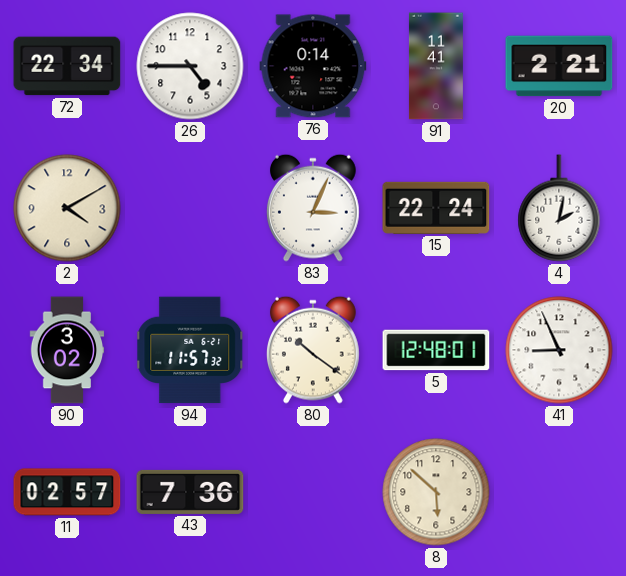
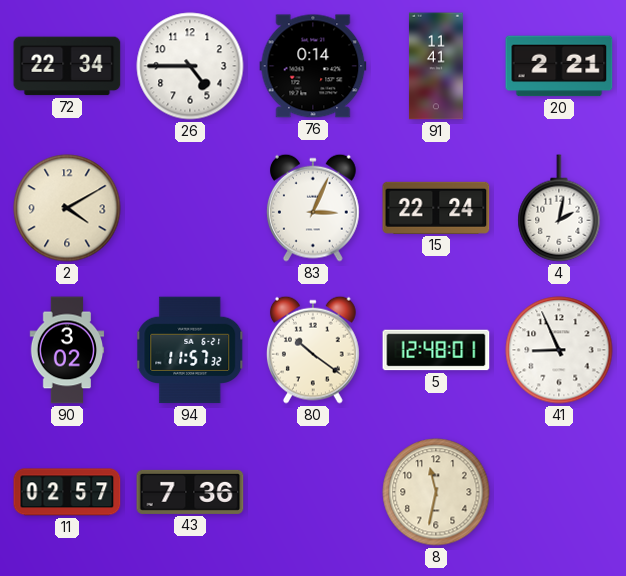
8: 5:52 -> 11:32 (436, 492)
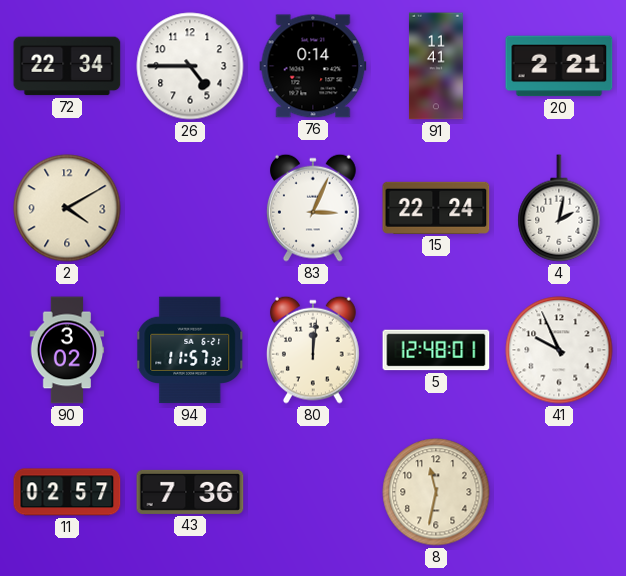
80: 10:21 -> 12:01 (313, 350)
41: 8:56 -> 9:56 (559, 350)
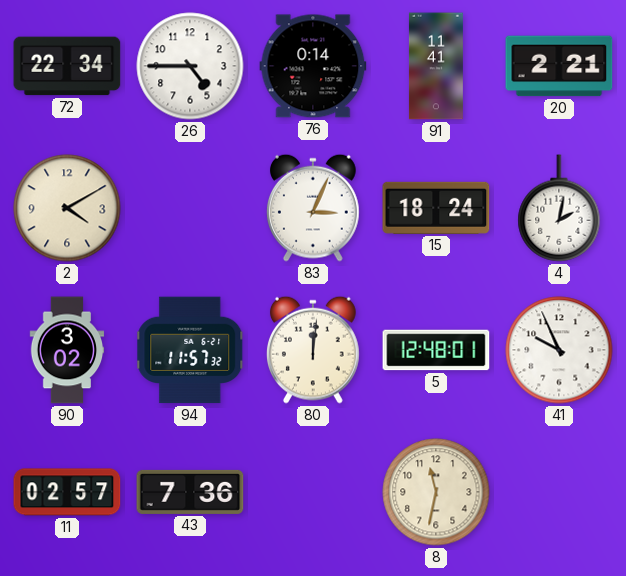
15: 22:24 -> 18:24 (436, 208)
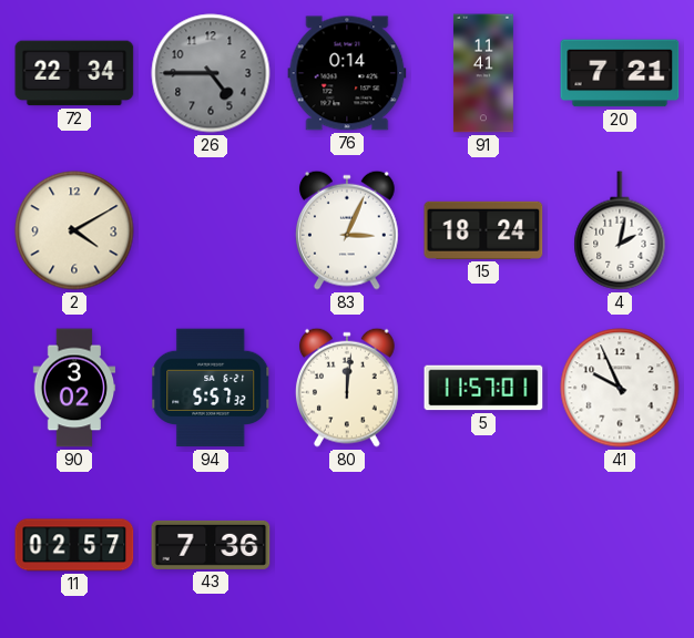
26 dial: white -> grey (211, 73)
20: 2:21 -> 7:21 (620, 73)
94: 11:57 -> 5:57 (211, 388)
5: 12:48 -> 11:57 (483, 388)
8: 11:32 -> none (436, 492)
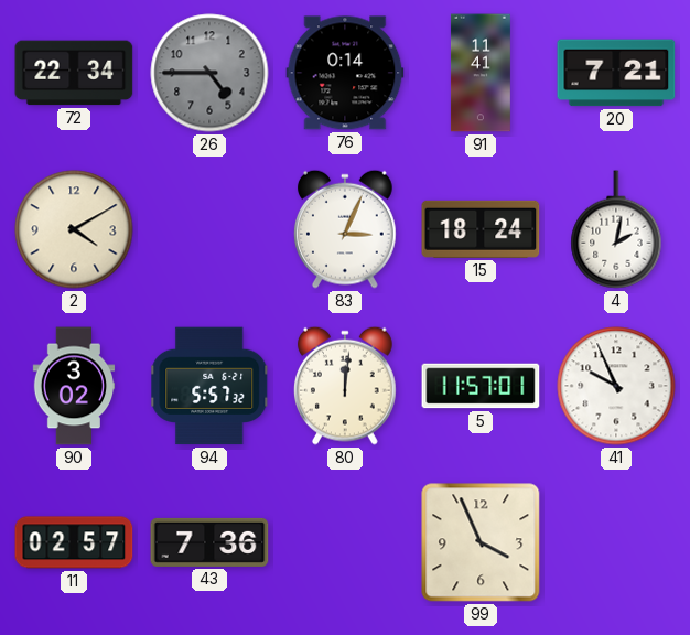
99: none -> 3:56 (481, 542)
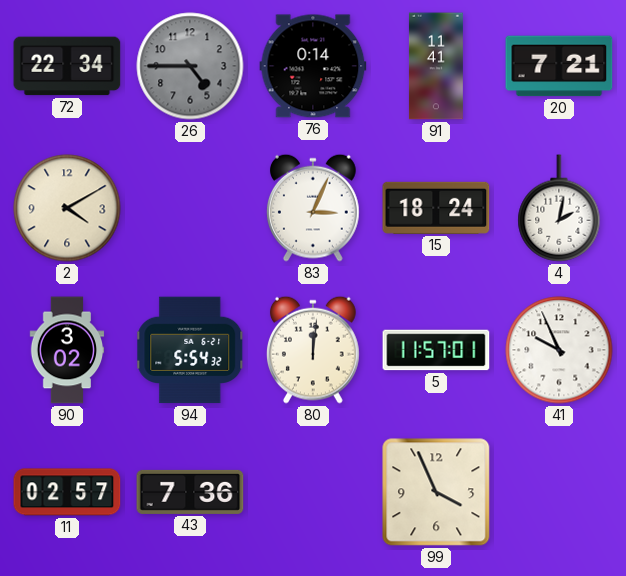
94: 5:57 -> 5:54 (190, 350)
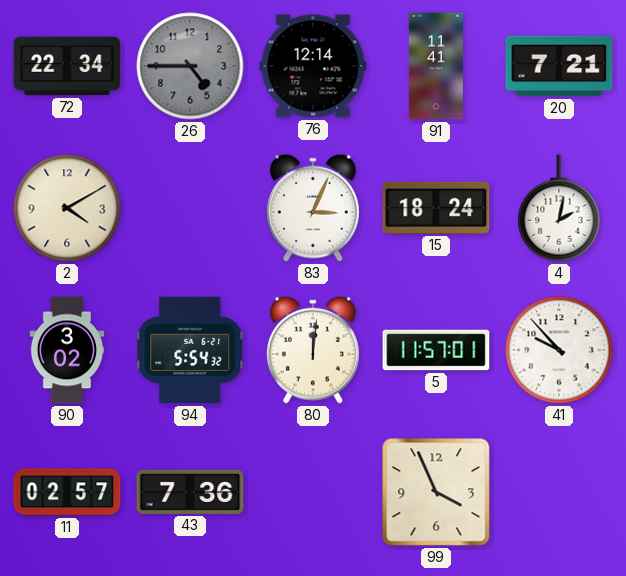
76: 0:14 -> 12:14 (313, 66)
41: 9:56 -> 9:53 (559, 350)
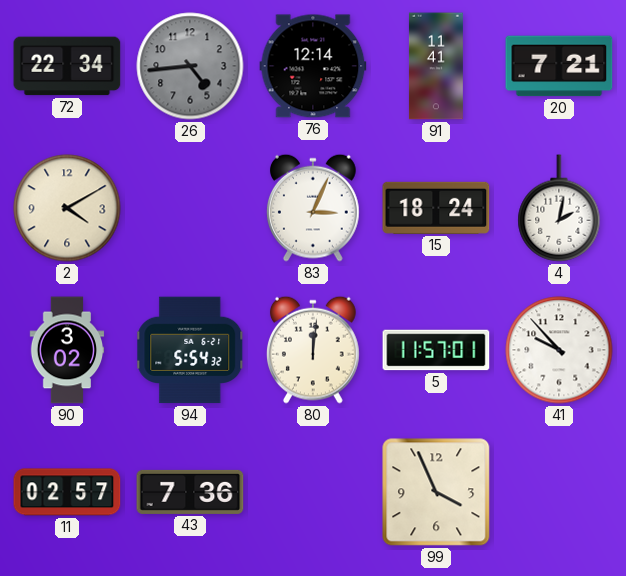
26: 4:45 -> 4:44 (190, 66)
